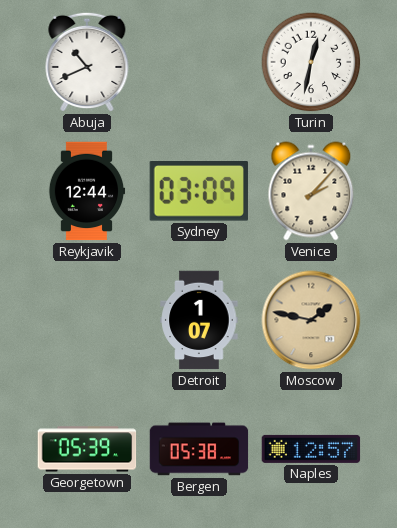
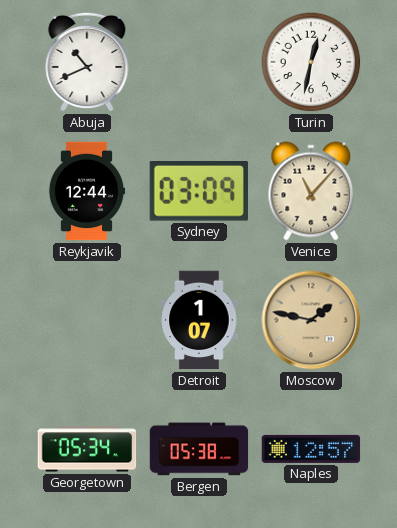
Venice: 2:07 -> 11:07 (311, 191)
Georgetown: 05:39 -> 05:34 (87, 449)
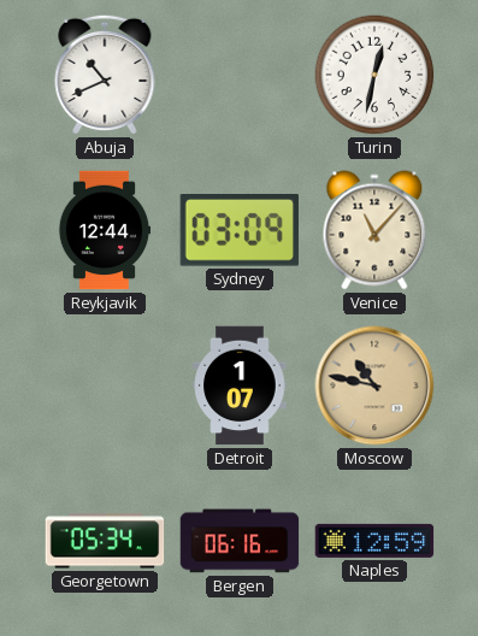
Moscow: 1:47 -> 10:47 (374, 385)
Bergen: 05:38 -> 06:16 (240, 541)
Naples: 12:57 -> 12:59 (374, 541)
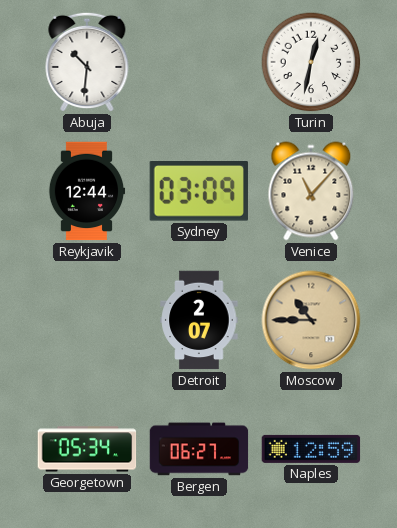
Abuja: 10:41 -> 10:31 (87, 62)
Detroit: 1:07 -> 2:07 (199, 320)
Moscow: 10:47 -> 10:45 (311, 320)
Bergen: 06:16 -> 06:27 (199, 449)
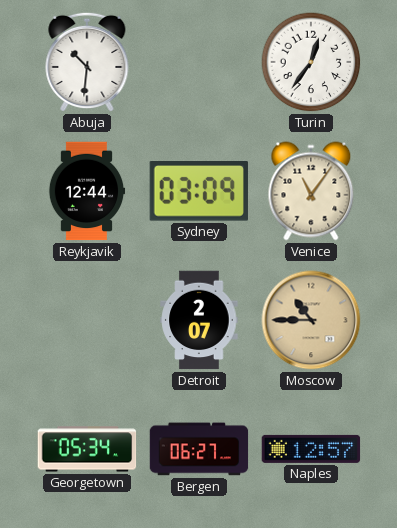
Turin: 12:32 -> 12:36 (311, 62)
Venice: 11:07 -> 11:06 (311, 191)
Naples: 12:59 -> 12:57 (311, 449)
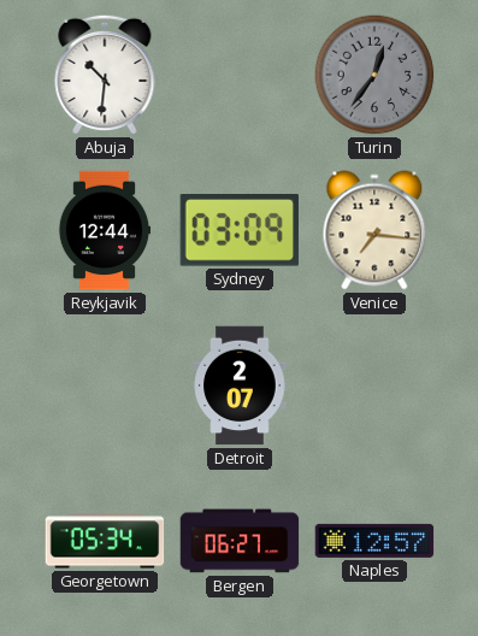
Turin dial: white -> grey (374, 75)
Venice: 11:06 -> 7:16 (374, 230)
Moscow: 10:45 -> none (311, 320)
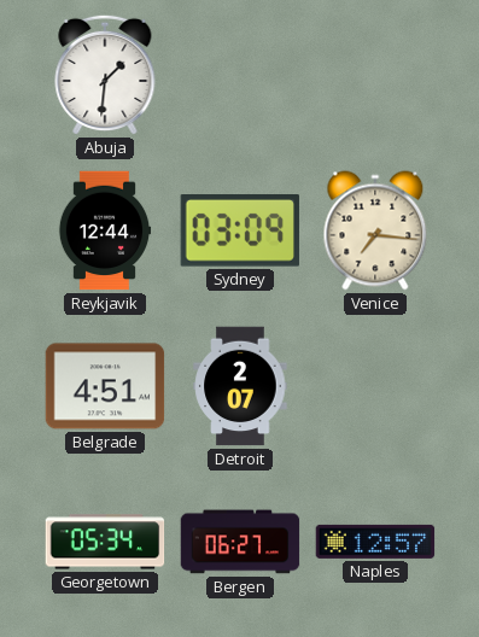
Abuja: 10:31 -> 1:31 (105, 75)
Turin: 12:36 -> none (374, 75)
Belgrade: none -> 4:51 (105, 386)
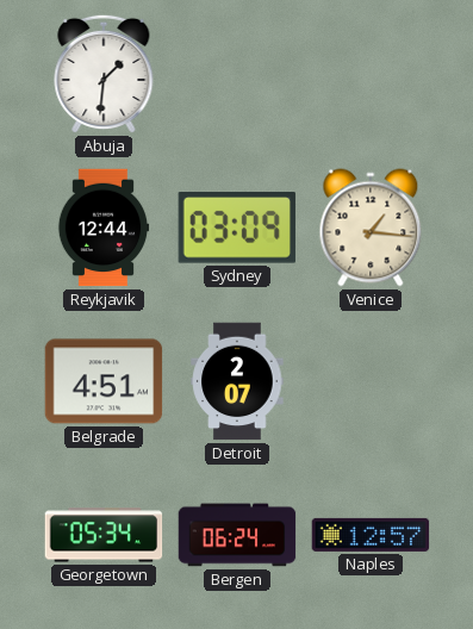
Venice: 7:16 -> 1:16 (371, 228)
Bergen: 06:27 -> 06:24 (237, 535)
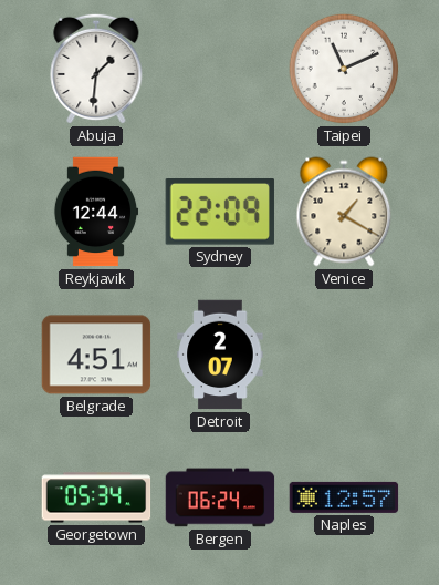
Taipei: none -> 11:11 (344, 69)
Sydney: 03:09 -> 22:09 (220, 213)
Venice: 1:16 -> 1:20 (344, 212)
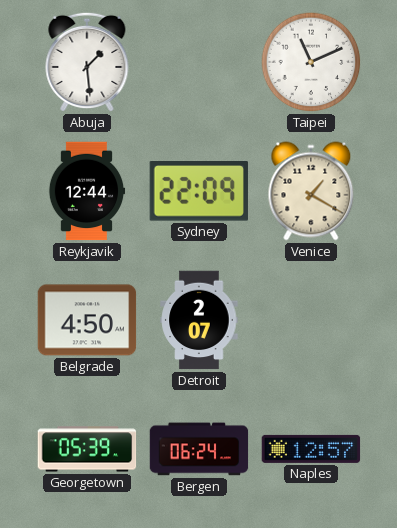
Abuja: 1:31 -> 1:29 (87, 62)
Belgrade: 4:51 -> 4:50 (87, 320)
Georgetown: 05:34 -> 05:39 (87, 449)
